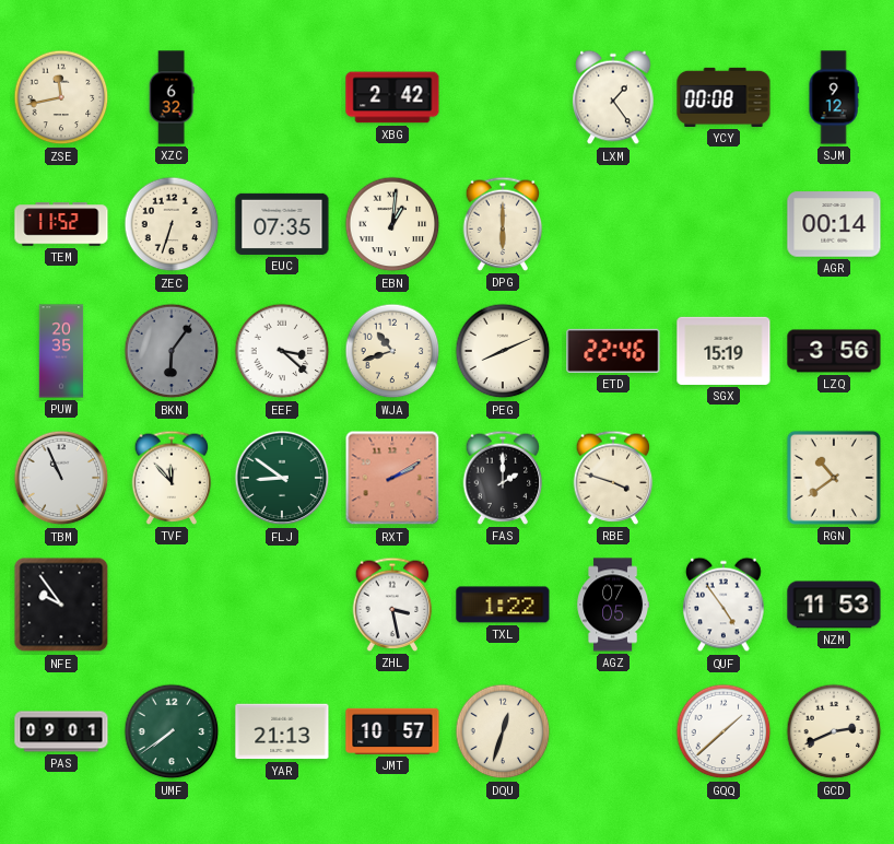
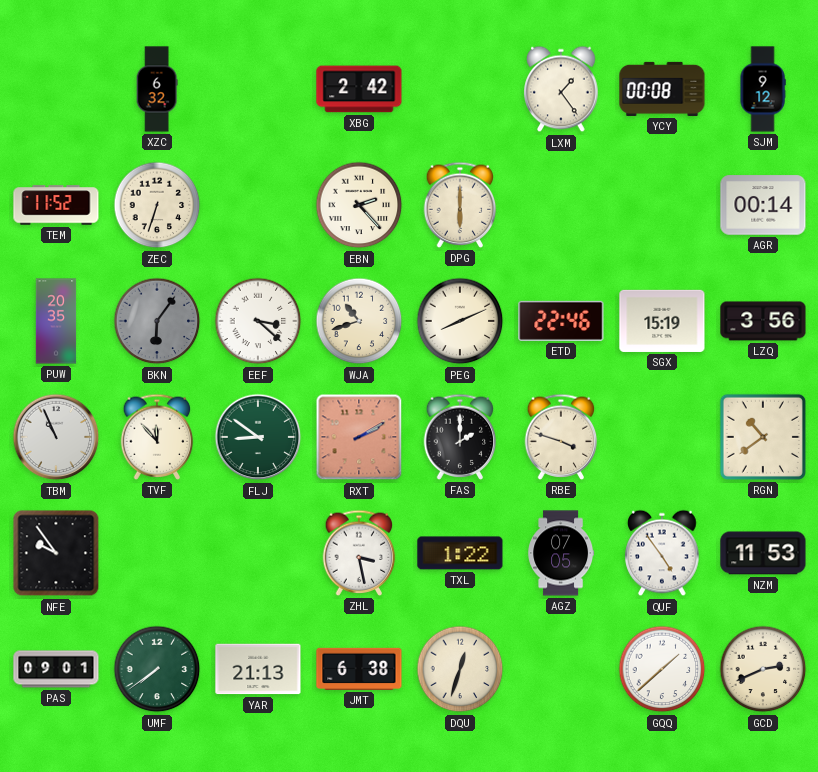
ZSE: 11:43 -> none (61, 97)
EUC: 07:35 -> none (282, 224)
EBN: 1:01 -> 2:23 (359, 205)
JMT: 10:57 -> 6:38 (359, 669)
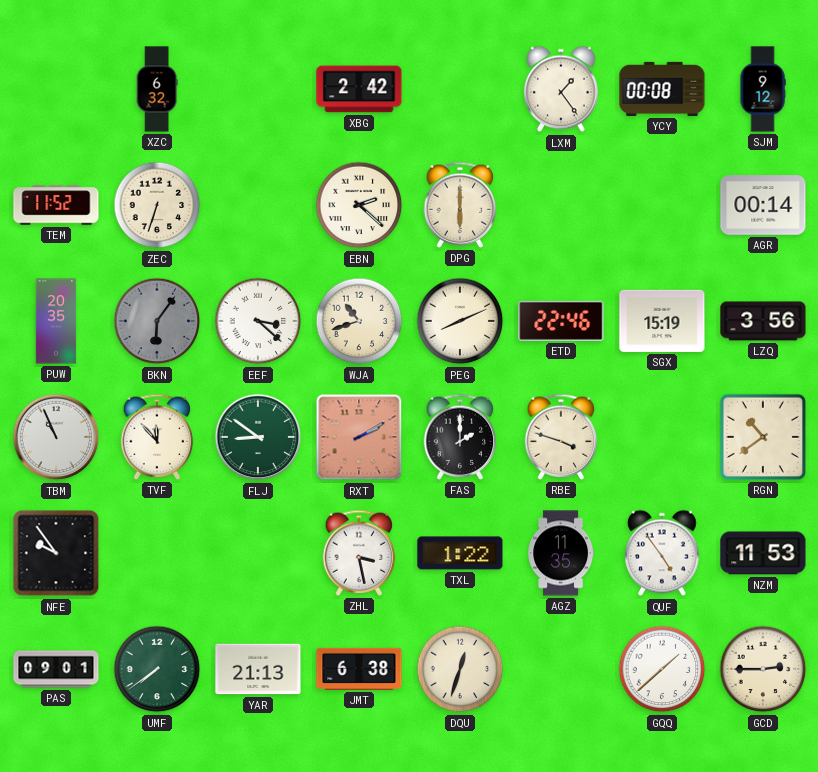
EBN: 2:23 -> 2:22 (359, 205)
AGZ: 07:05 -> 11:35 (561, 553)
GCD: 2:41 -> 2:45 (763, 669)
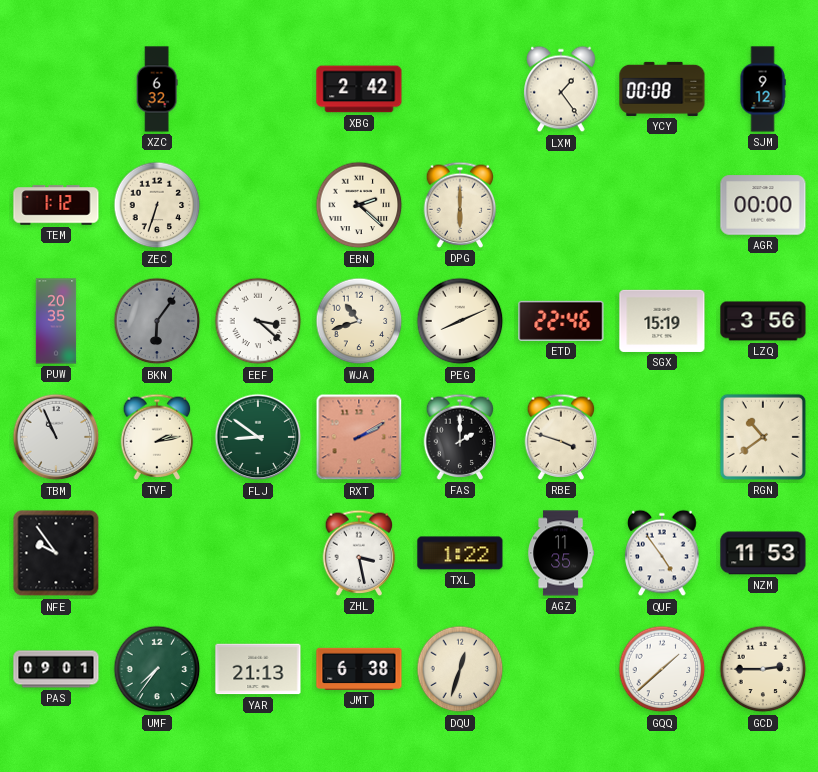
TEM: 11:52 -> 1:12 (56, 205)
AGR: 00:14 -> 00:00 (763, 205)
TVF: 11:53 -> 2:13 (157, 437)
UMF: 7:39 -> 7:36 (157, 669)
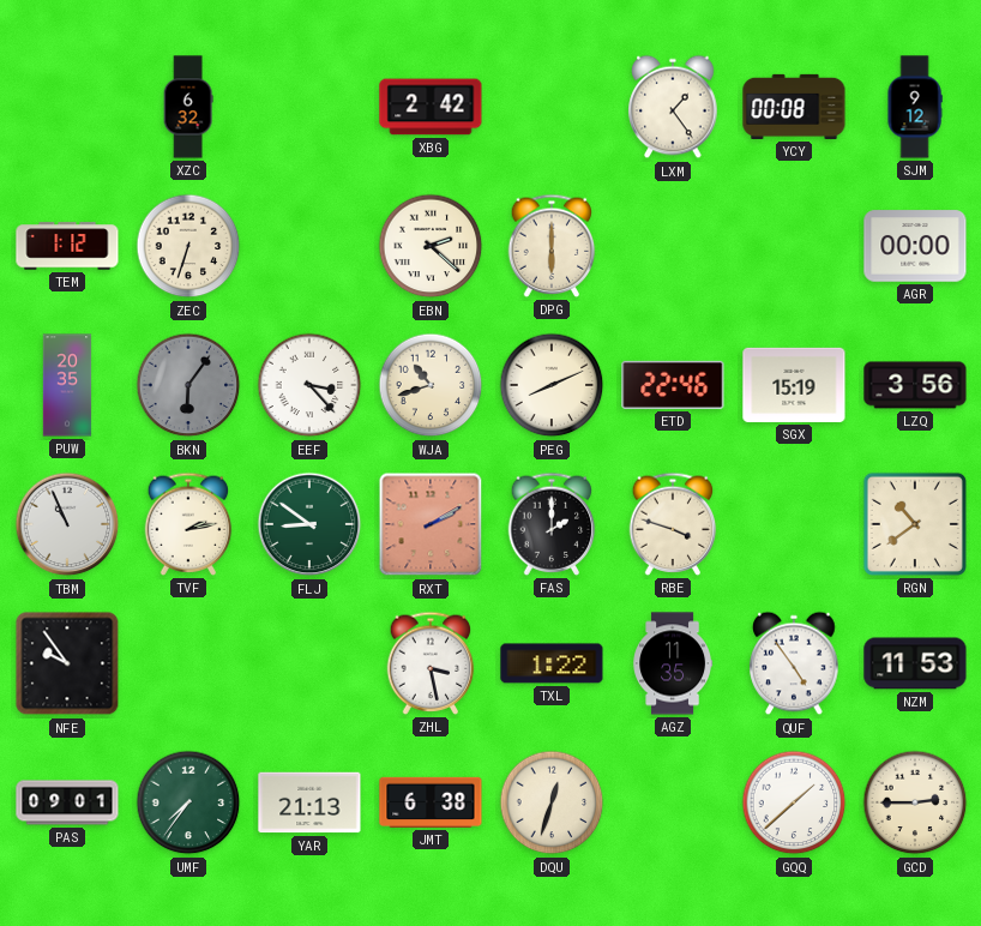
EEF: 3:22 -> 3:23 (309, 385)
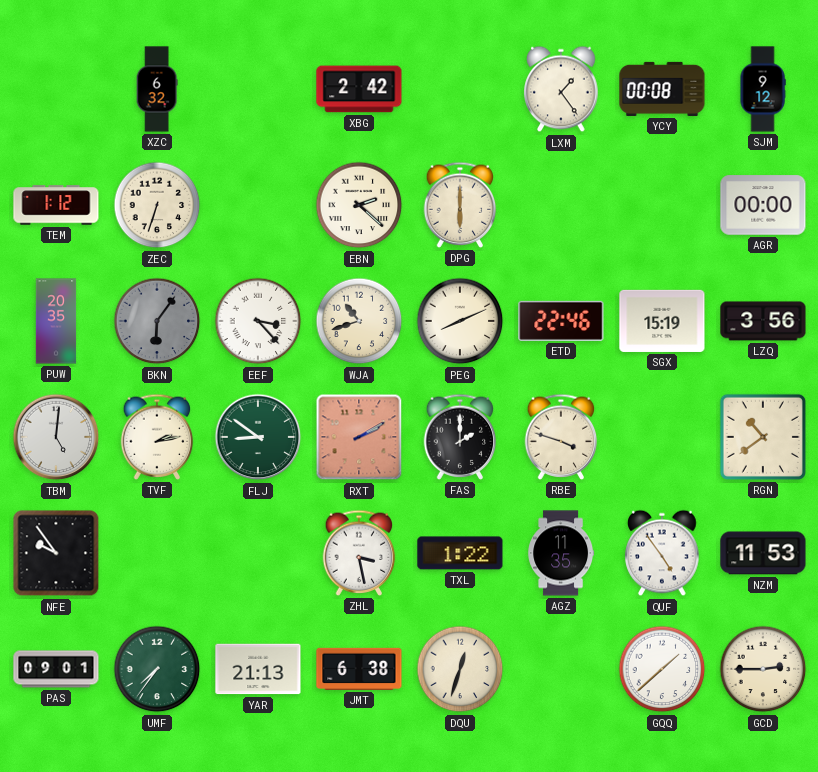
TBM: 10:56 -> 5:01 (56, 437)
